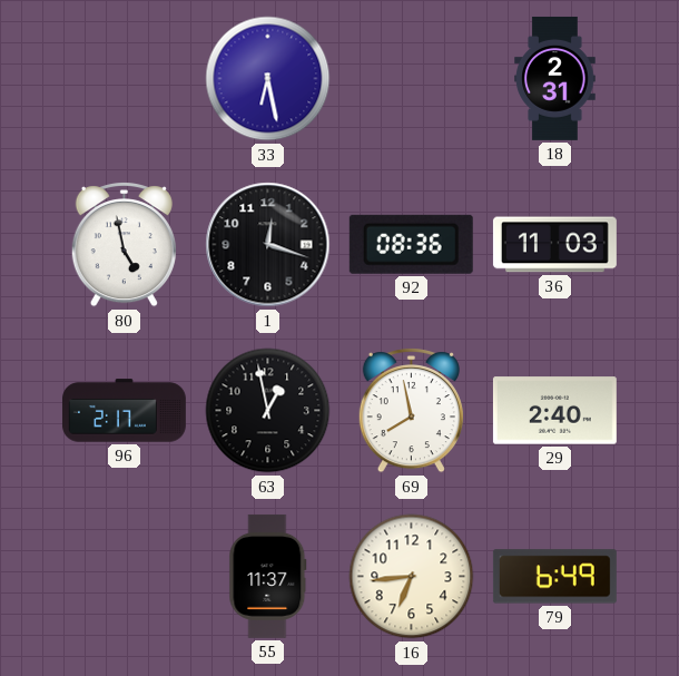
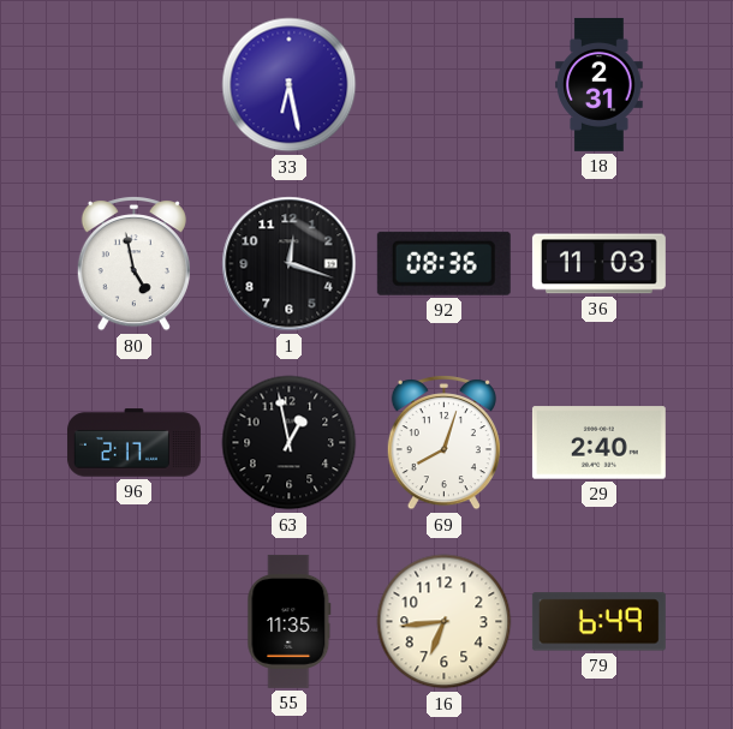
69: 7:58 -> 8:03 (443, 443)
55: 11:37 -> 11:35 (290, 621)
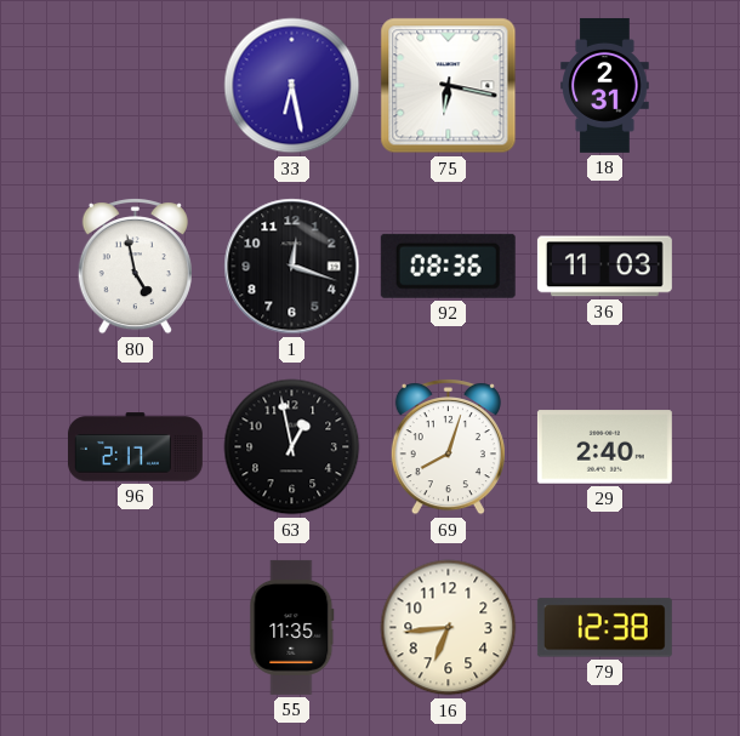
75: none -> 6:17 (449, 86)
79: 6:49 -> 12:38 (604, 628)
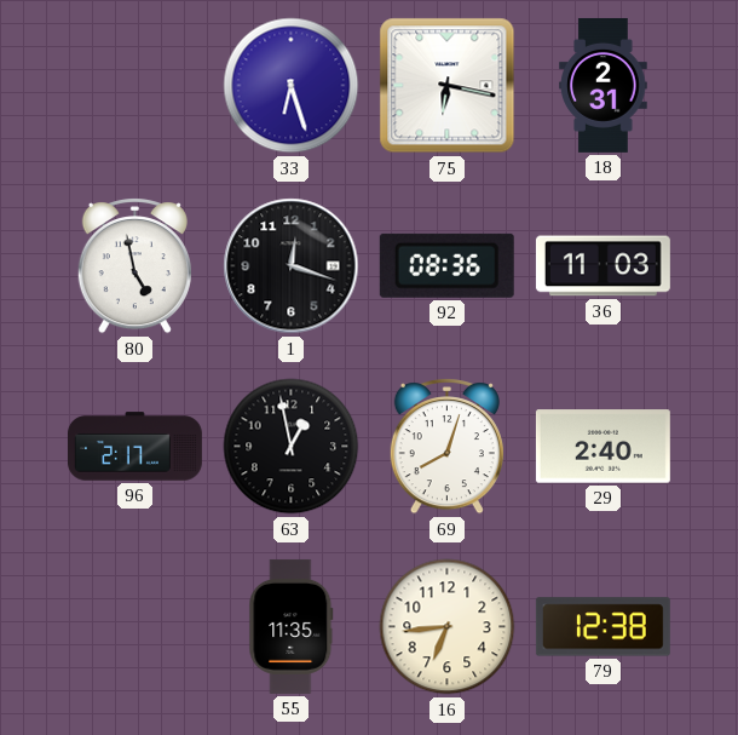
33: 6:28 -> 6:27 (292, 86)
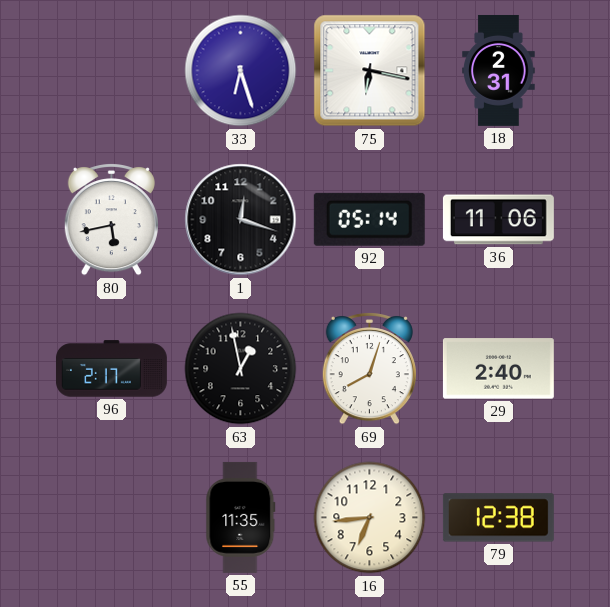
80: 4:58 -> 5:43 (111, 220)
92: 08:36 -> 05:14 (369, 219)
36: 11:03 -> 11:06 (498, 220)
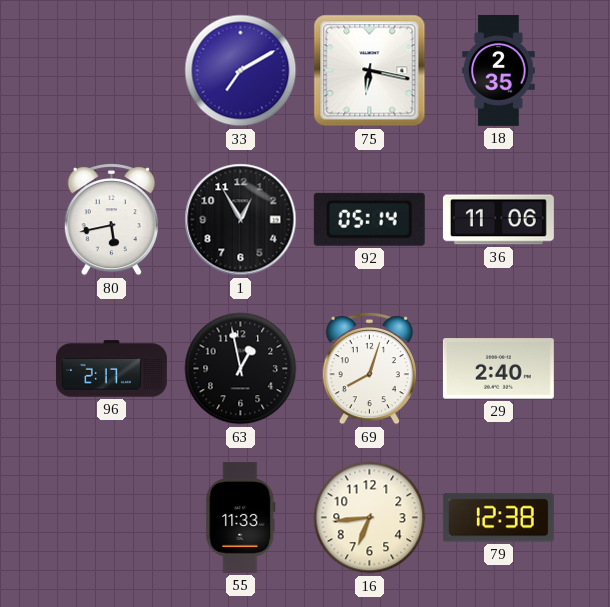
33: 6:27 -> 7:10 (241, 71)
18: 2:31 -> 2:35 (499, 70)
1: 12:18 -> 12:55 (241, 220)
55: 11:35 -> 11:33 (241, 517)
